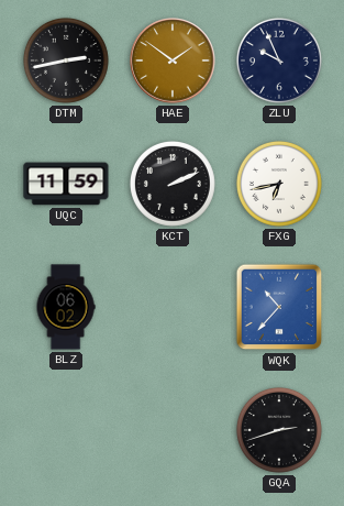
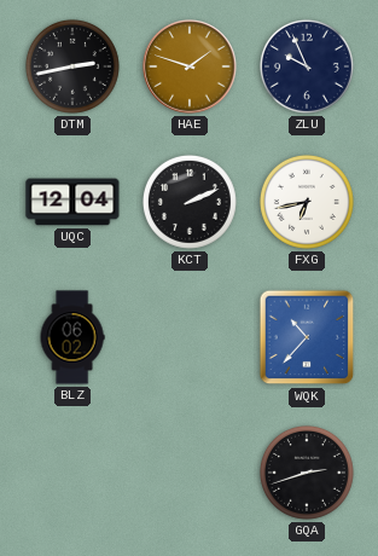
HAE: 1:51 -> 1:48 (190, 66)
UQC: 11:59 -> 12:04 (72, 202)
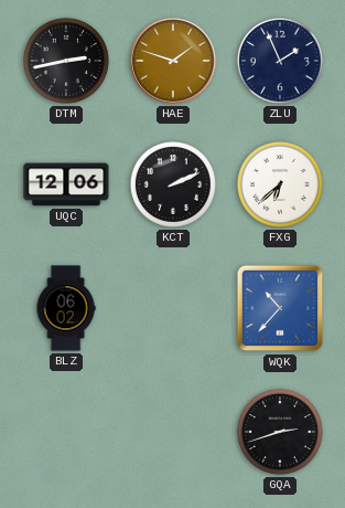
ZLU: 9:56 -> 1:56 (280, 61)
UQC: 12:04 -> 12:06 (66, 184)
FXG: 6:43 -> 6:38 (280, 184)
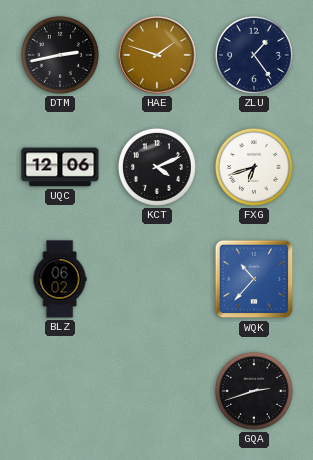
ZLU: 1:56 -> 1:24 (254, 55)
KCT: 2:11 -> 4:11 (157, 167)
FXG: 6:38 -> 6:42 (254, 167)
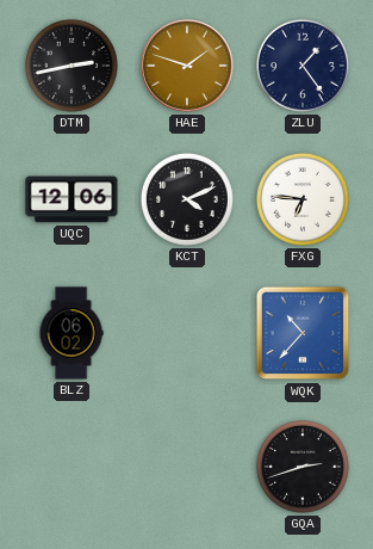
FXG: 6:42 -> 6:46 (303, 199)
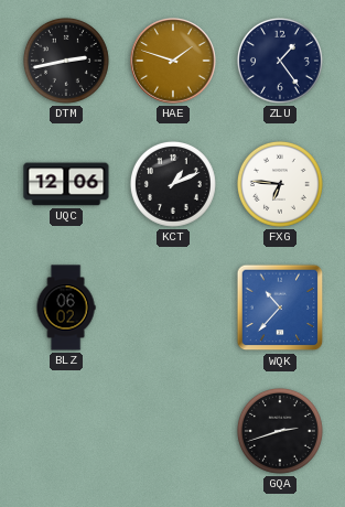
KCT: 4:11 -> 1:11 (173, 184)
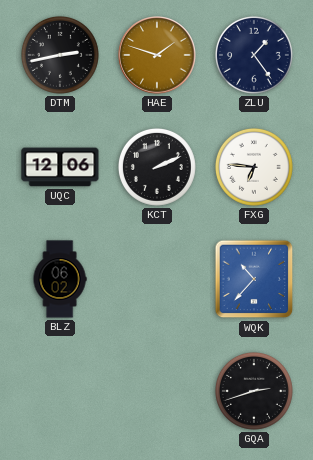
KCT: 1:11 -> 2:11 (157, 167)
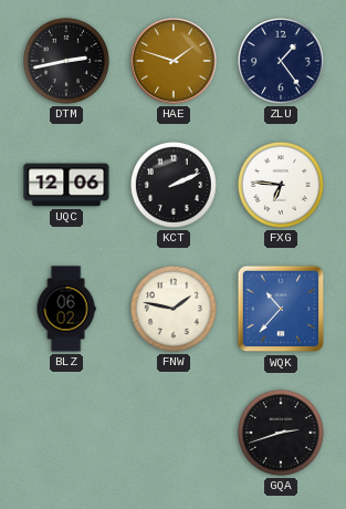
FNW: none -> 1:47 (174, 309)
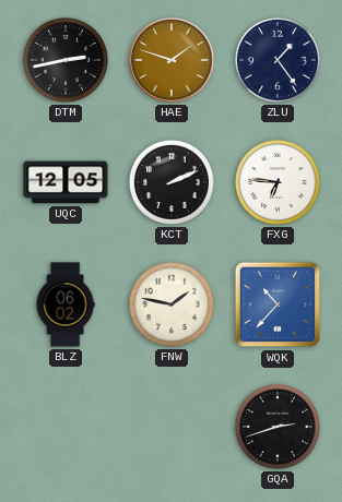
UQC: 12:06 -> 12:05 (66, 182)
